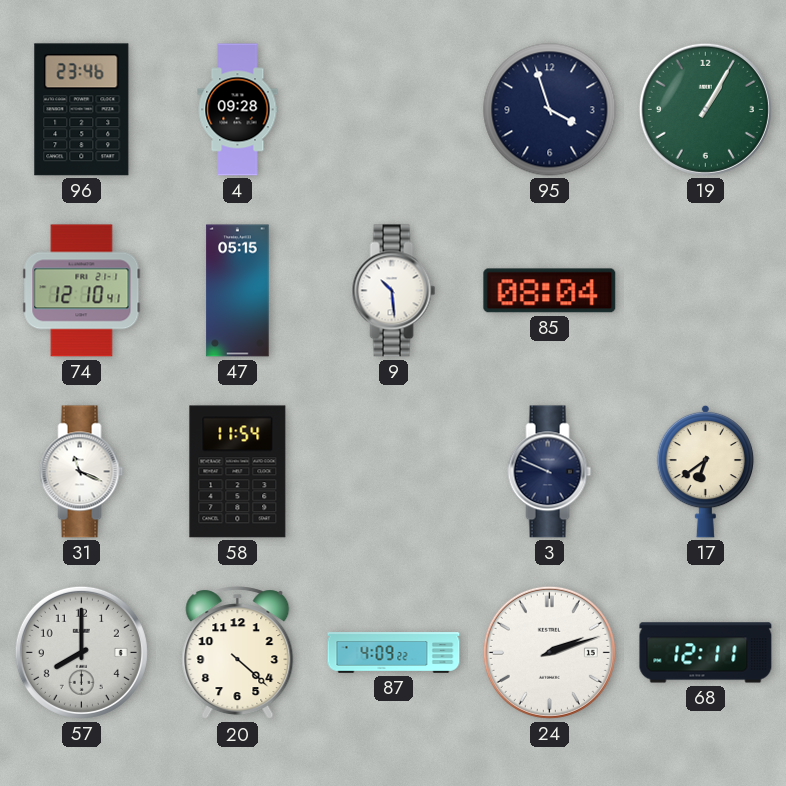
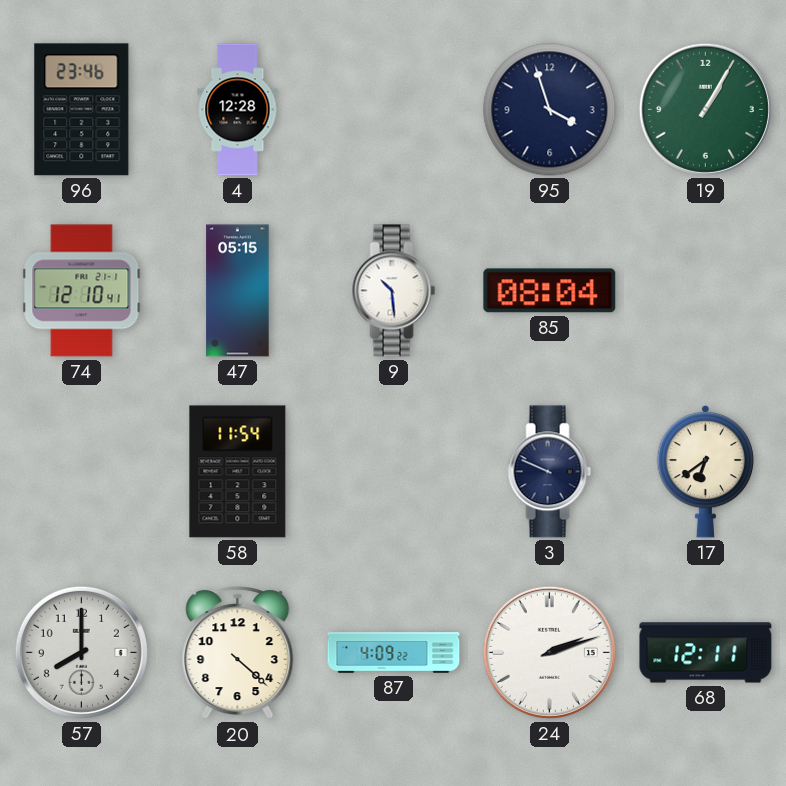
4: 09:28 -> 12:28 (238, 110)
31: 11:19 -> none (82, 472)
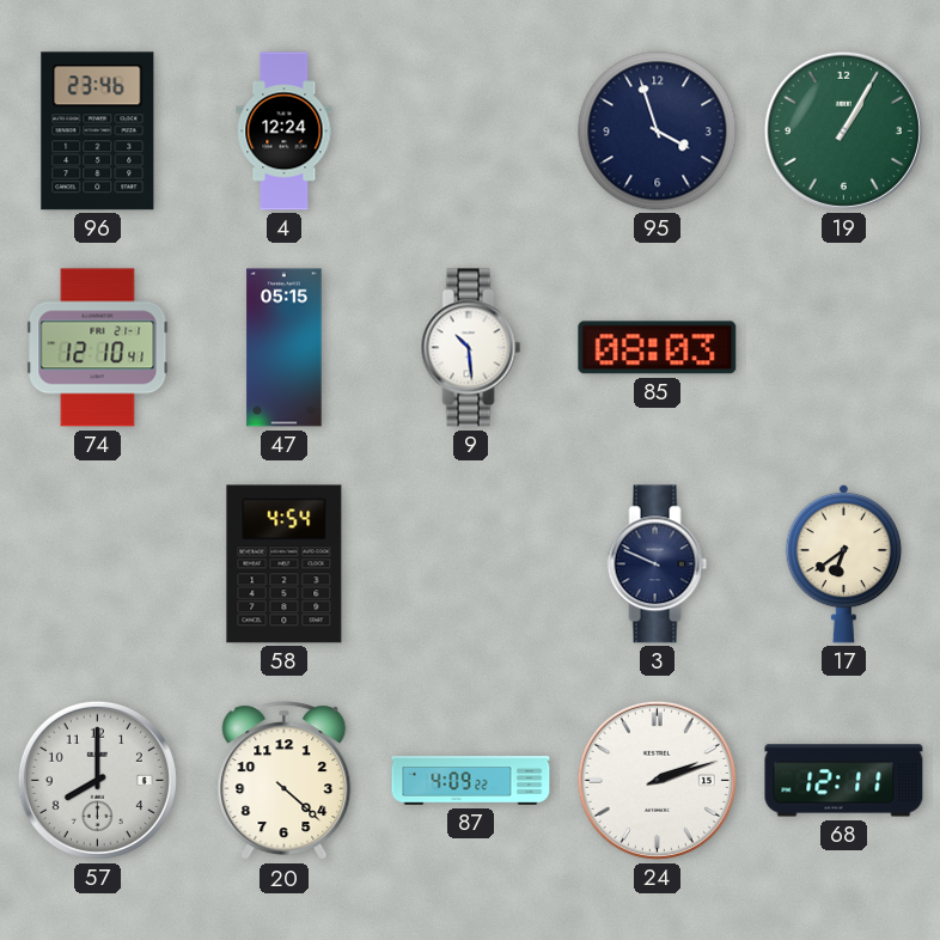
4: 12:28 -> 12:24 (285, 132)
85: 08:04 -> 08:03 (658, 348)
58: 11:54 -> 4:54 (285, 564)
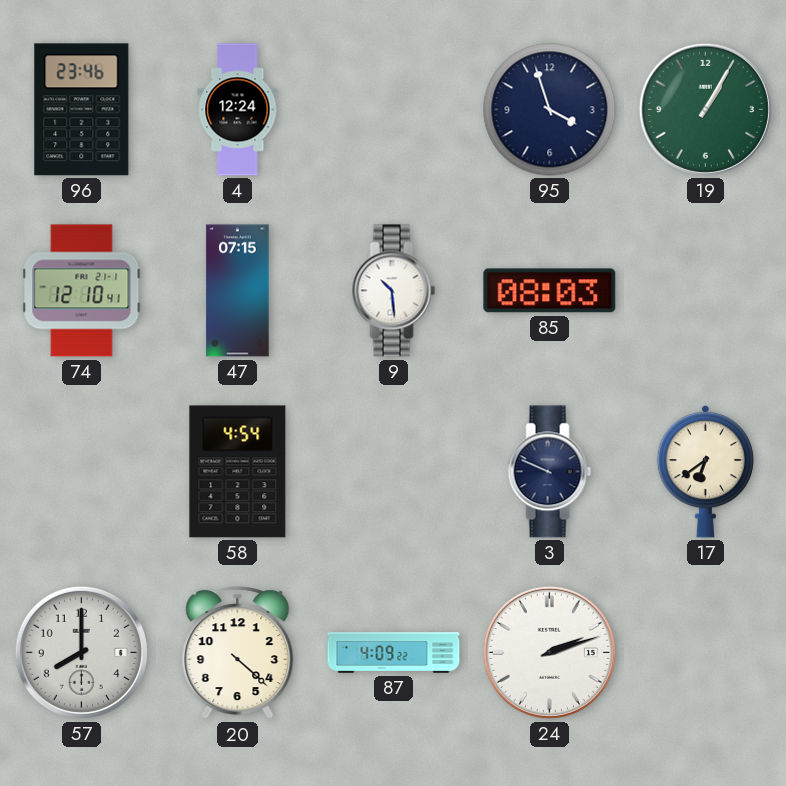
47: 05:15 -> 07:15 (238, 291)
68: 12:11 -> none (844, 781)
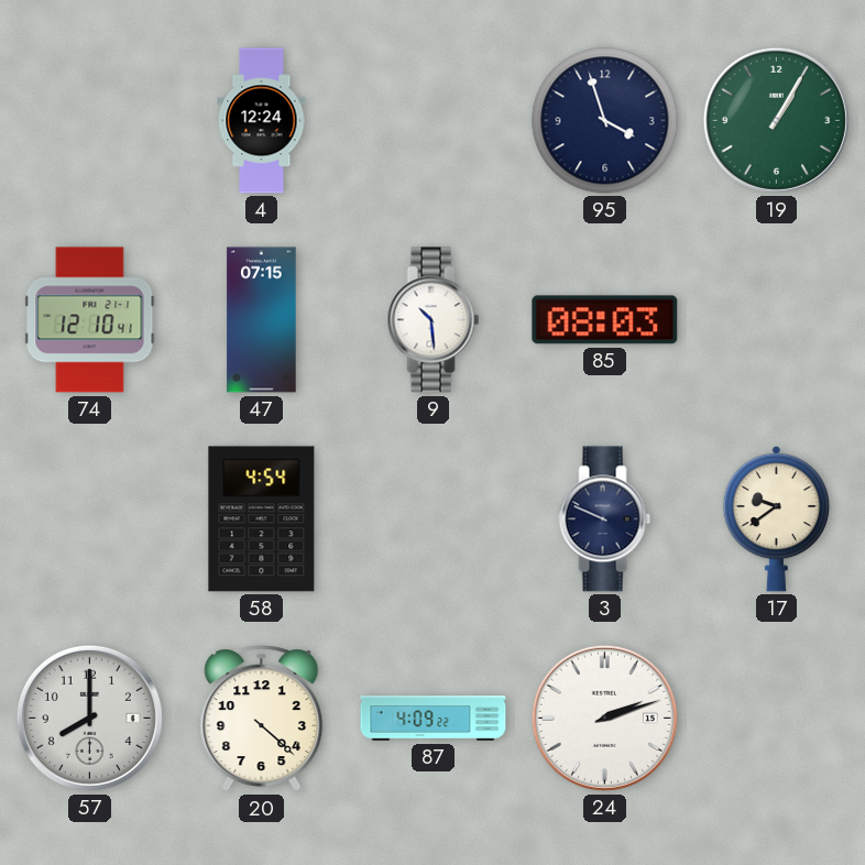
96: 23:46 -> none (82, 110)
17: 6:39 -> 9:39 (777, 518)
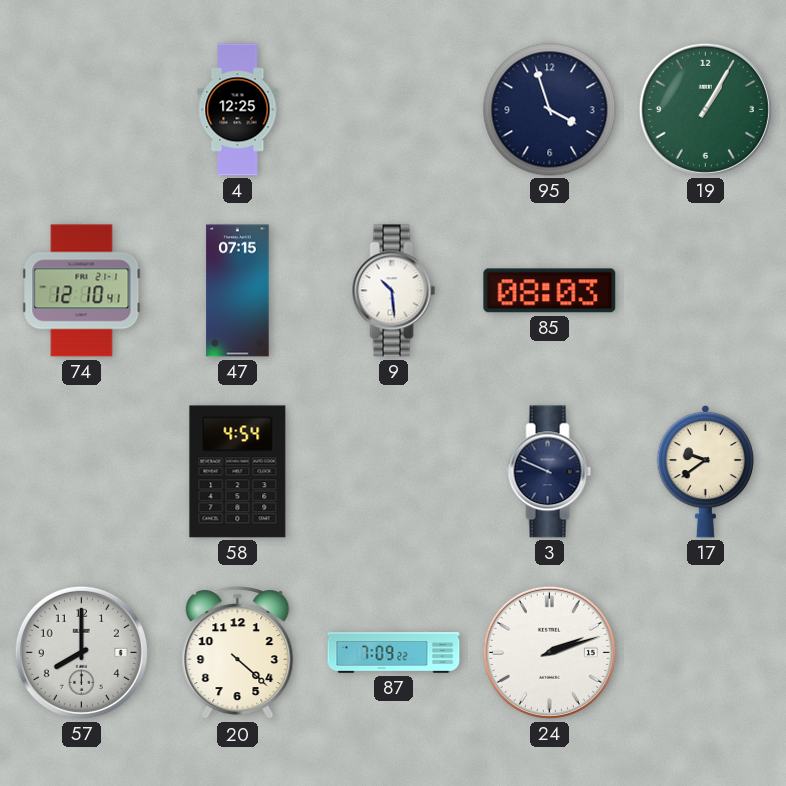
4: 12:24 -> 12:25 (238, 110)
87: 4:09 -> 7:09 (394, 653)
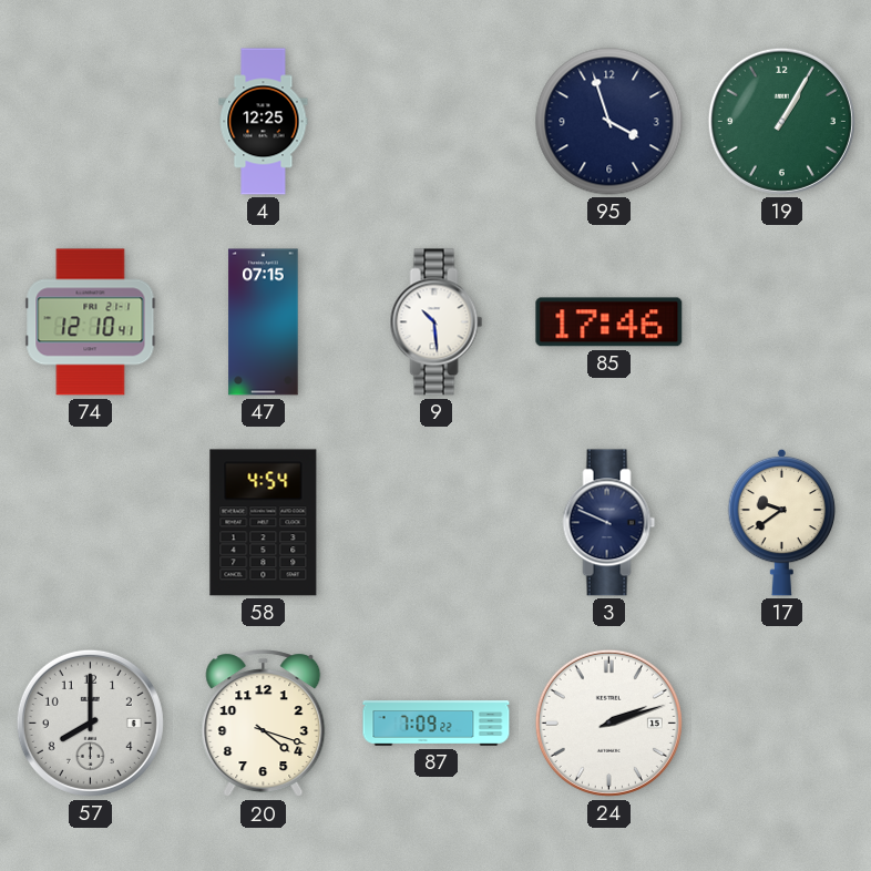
85: 08:03 -> 17:46 (609, 322)
20: 4:22 -> 4:18 (264, 724)
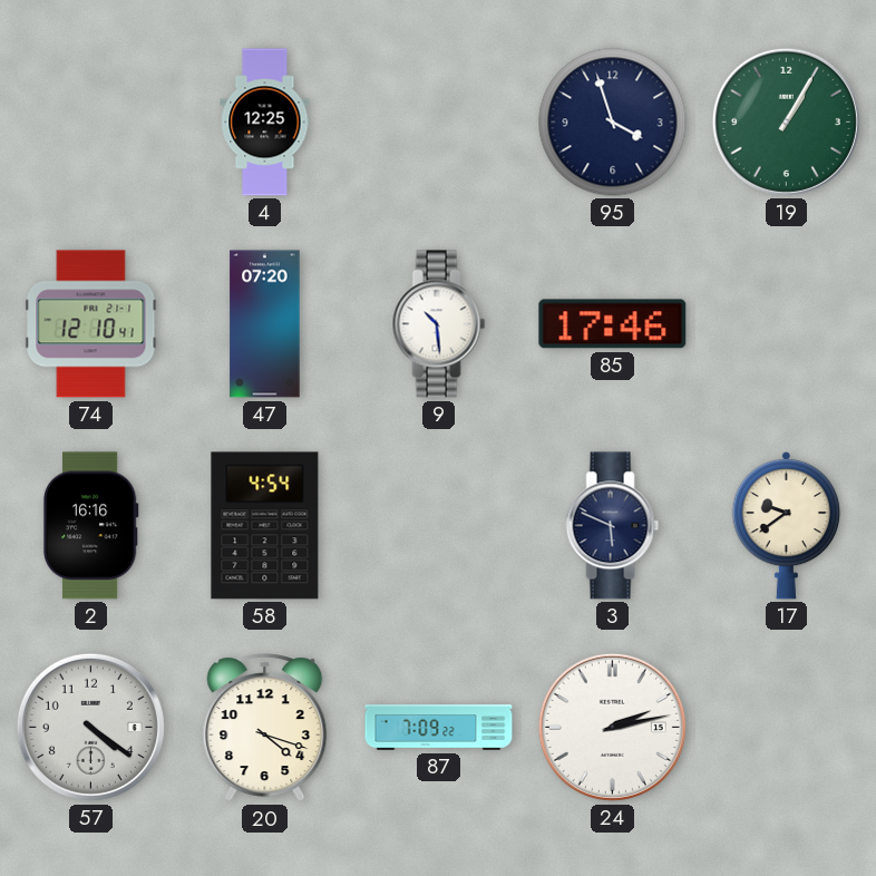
47: 07:15 -> 07:20 (265, 324)
2: none -> 16:16 (90, 526)
3: 9:49 -> 5:49 (613, 526)
57: 8:00 -> 4:21 (90, 727)
24: 2:12 -> 2:13 (612, 727)
